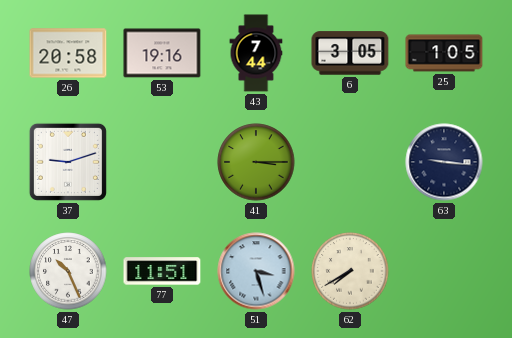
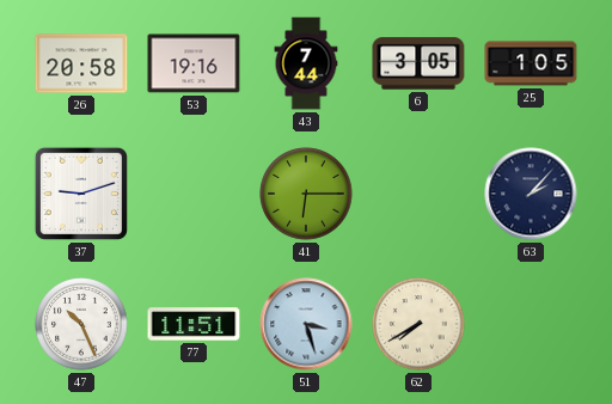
41: 3:15 -> 6:15 (306, 194)
63: 9:16 -> 2:07 (531, 194)
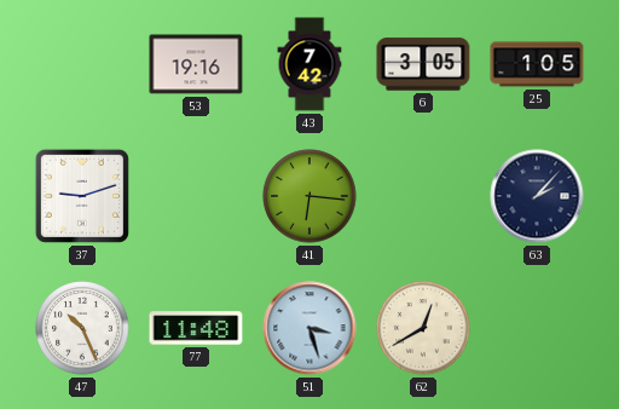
26: 20:58 -> none (81, 63)
43: 7:44 -> 7:42 (309, 64)
41: 6:15 -> 6:16 (309, 196)
77: 11:51 -> 11:48 (196, 328)
62: 7:40 -> 12:40 (423, 328)
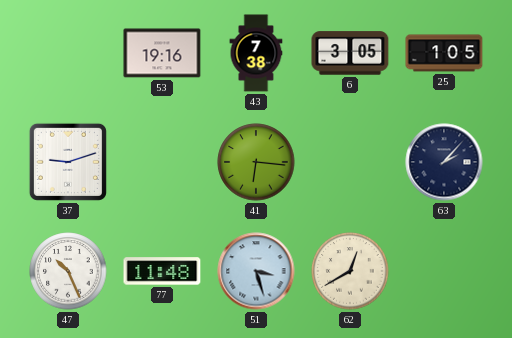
43: 7:42 -> 7:38 (256, 53)
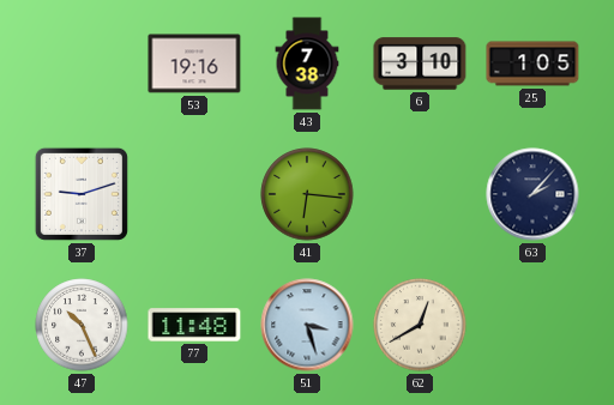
6: 3:05 -> 3:10 (420, 64)
